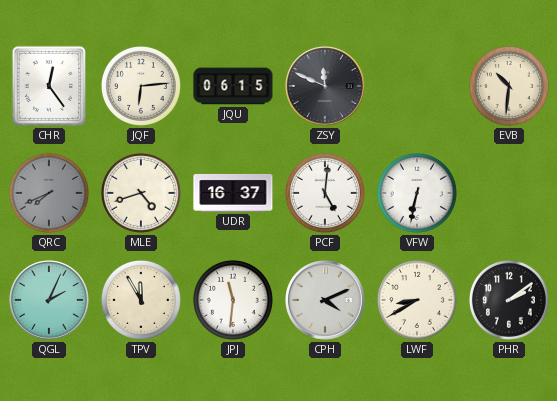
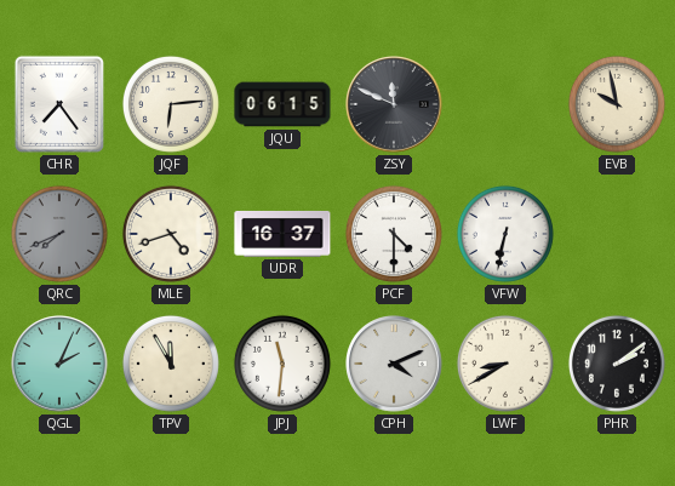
CHR: 12:24 -> 7:24 (59, 104)
EVB: 10:31 -> 9:58 (617, 104)
PCF: 5:01 -> 4:30 (394, 234)
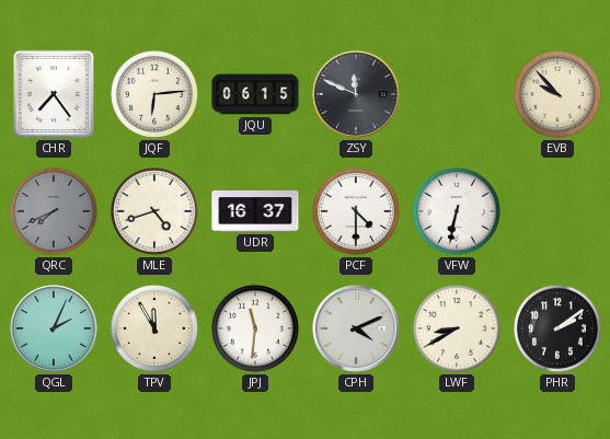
EVB: 9:58 -> 9:53 (557, 94)
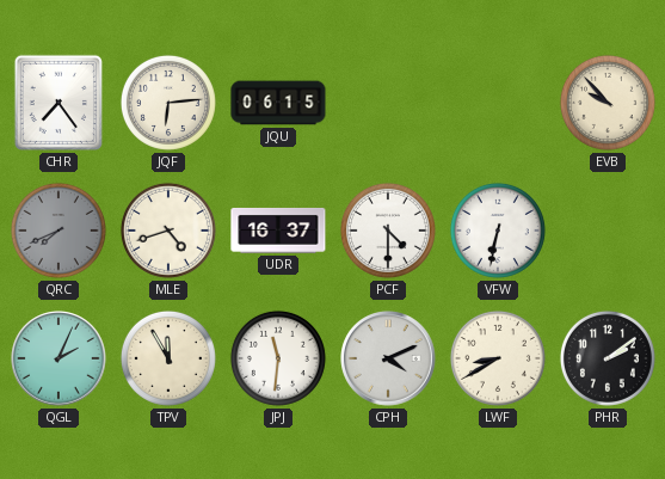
ZSY: 11:49 -> none (356, 94)
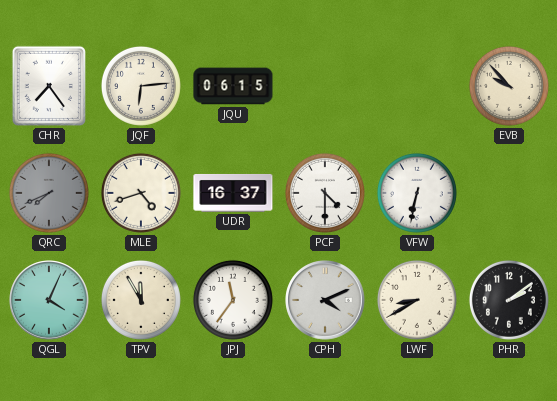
QGL: 2:04 -> 4:04 (49, 300)
JPJ: 11:31 -> 11:36 (233, 300)
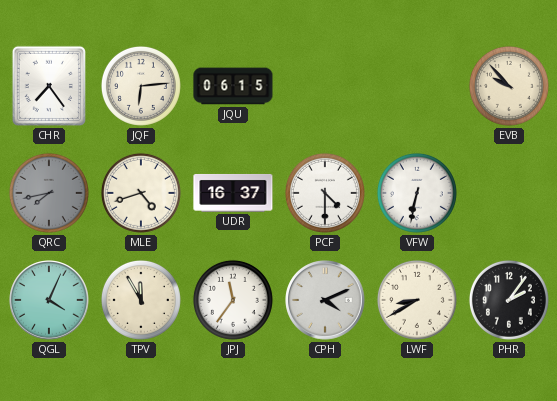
QRC: 7:41 -> 7:43 (49, 193)
PHR: 2:09 -> 2:06 (509, 300)
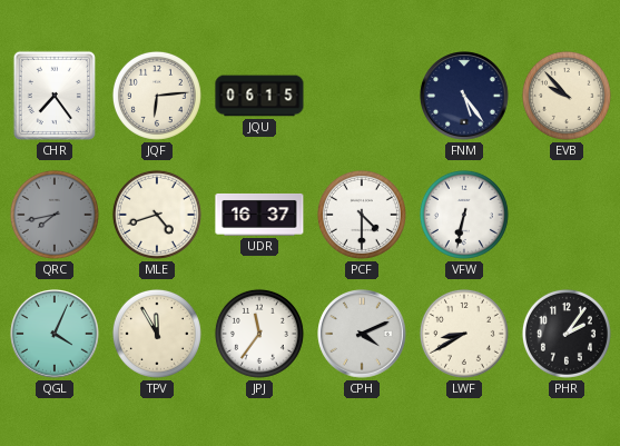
FNM: none -> 5:24 (464, 96)
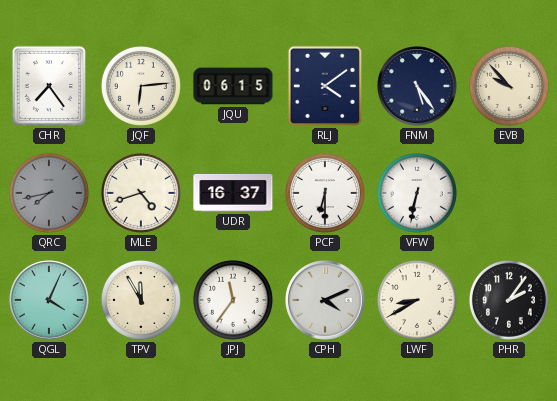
RLJ: none -> 4:09 (325, 86)
PCF: 4:30 -> 6:30 (325, 193)
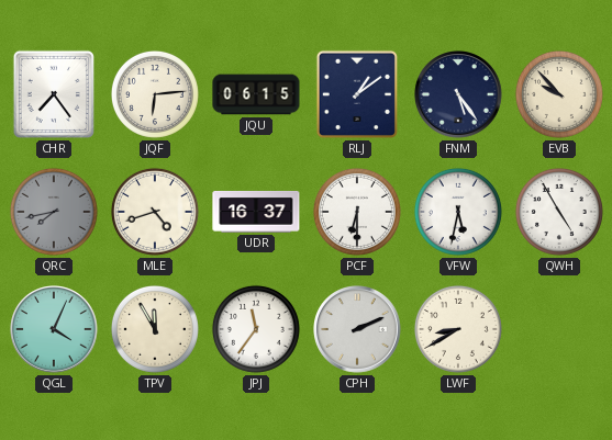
RLJ: 4:09 -> 1:09 (357, 94)
VFW: 6:32 -> 5:32 (458, 212)
QWH: none -> 4:55 (559, 212)
CPH: 4:11 -> 2:11 (357, 329)
PHR: 2:06 -> none (509, 300)
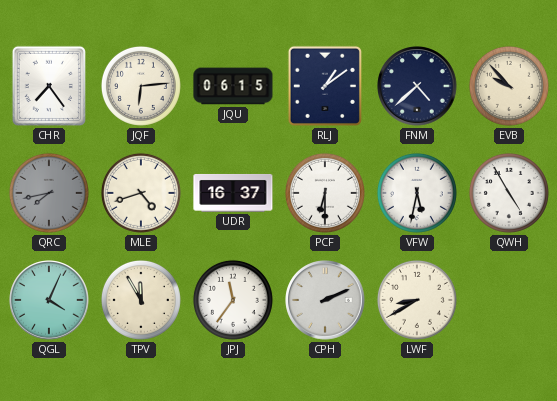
FNM: 5:24 -> 4:38 (417, 86)
